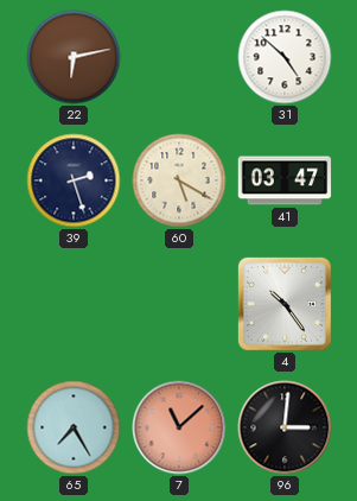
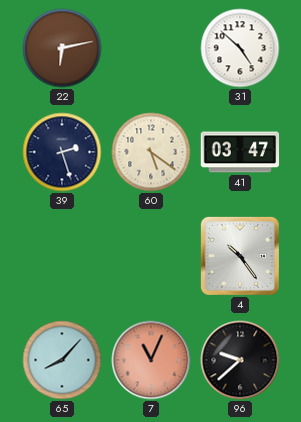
60: 5:20 -> 5:21 (151, 152)
65: 7:25 -> 8:07 (62, 360)
7: 11:08 -> 11:04 (151, 360)
96: 3:01 -> 9:38 (240, 360)
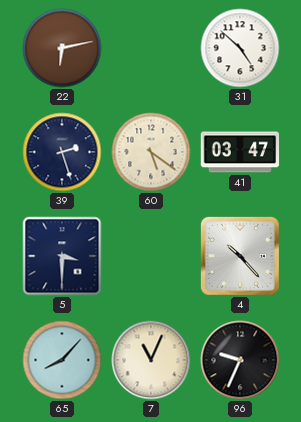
5: none -> 3:30 (62, 256)
4: 10:24 -> 10:23 (240, 256)
7 dial: salmon -> cream (151, 360)
96: 9:38 -> 9:34 (240, 360)
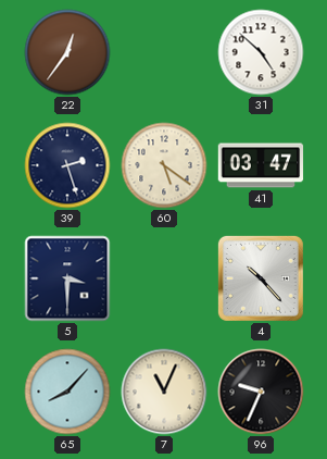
22: 6:13 -> 12:36 (67, 52)
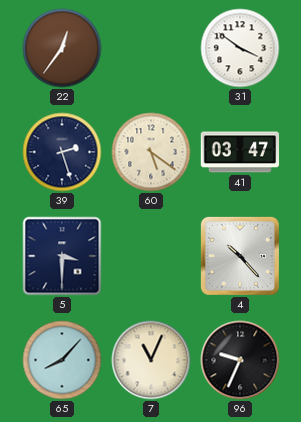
31: 4:52 -> 3:51 (240, 48)
